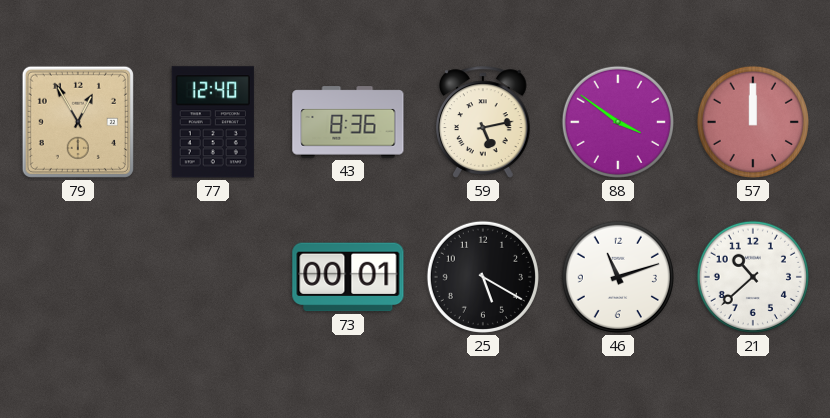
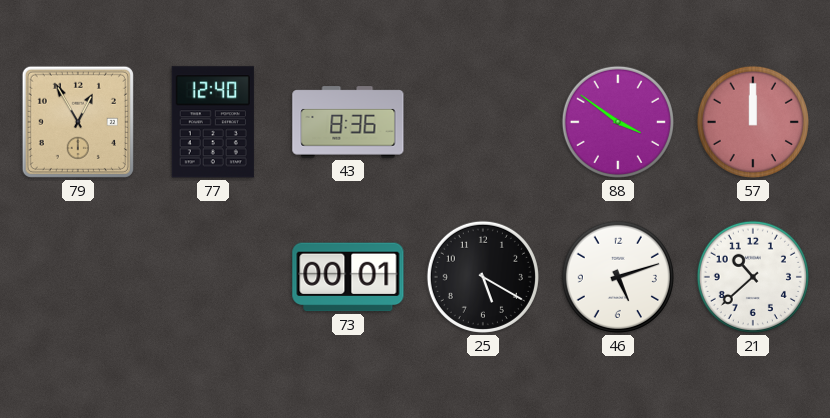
59: 5:13 -> none (483, 122)
46: 11:12 -> 5:12 (618, 277)
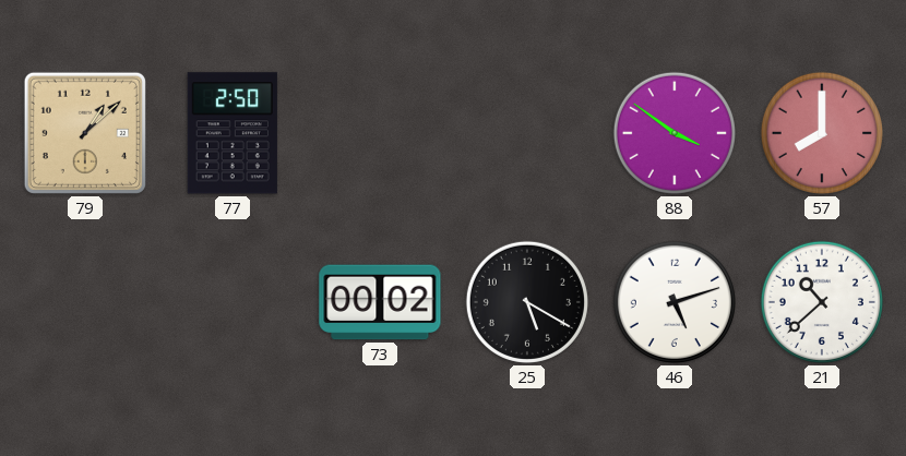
79: 12:55 -> 1:08 (85, 133)
77: 12:40 -> 2:50 (233, 133)
43: 8:36 -> none (348, 122)
57: 12:00 -> 8:00 (822, 133)
73: 00:01 -> 00:02 (380, 302)
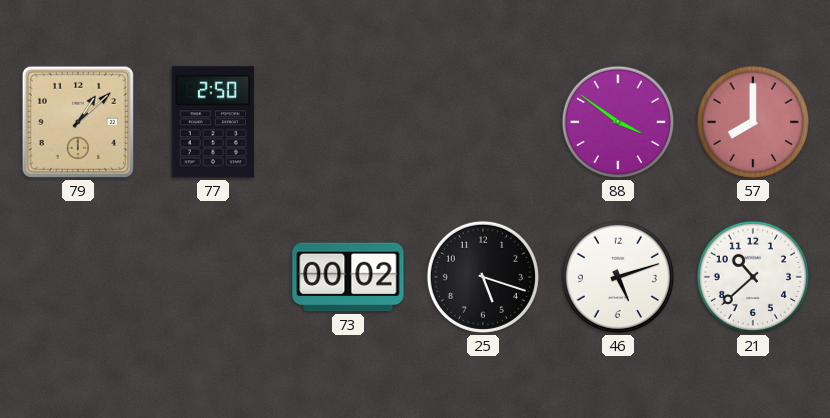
25: 5:20 -> 5:18 (483, 277)
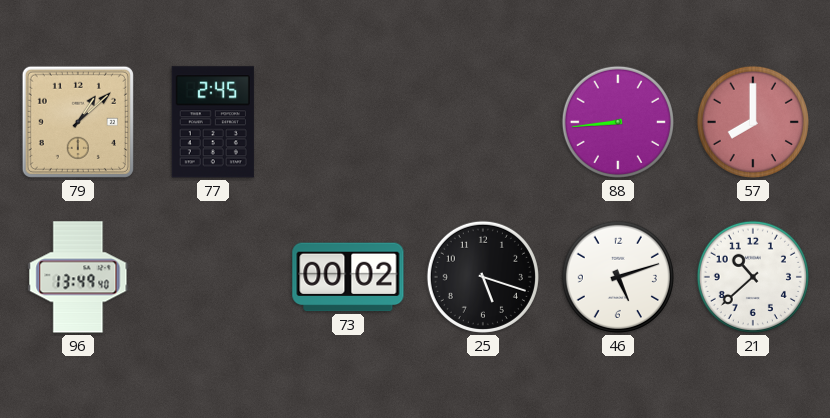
77: 2:50 -> 2:45 (213, 122)
88: 3:51 -> 8:44 (618, 122)
96: none -> 13:49 (78, 277)
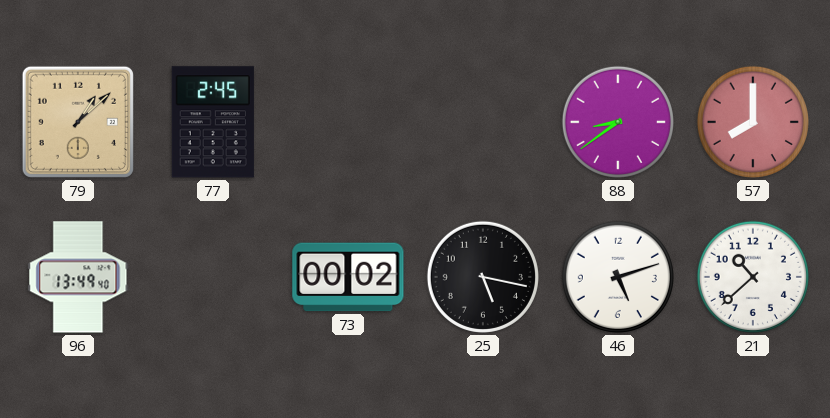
88: 8:44 -> 8:39 (618, 122)
25: 5:18 -> 5:17 (483, 277)
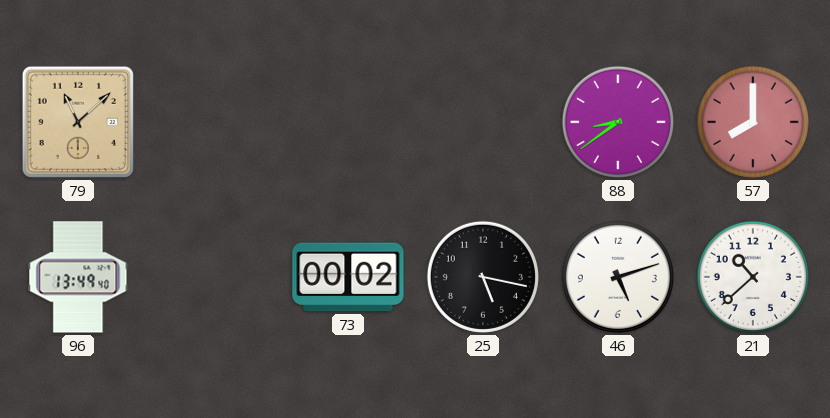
79: 1:08 -> 11:08 (78, 122)
77: 2:45 -> none (213, 122)
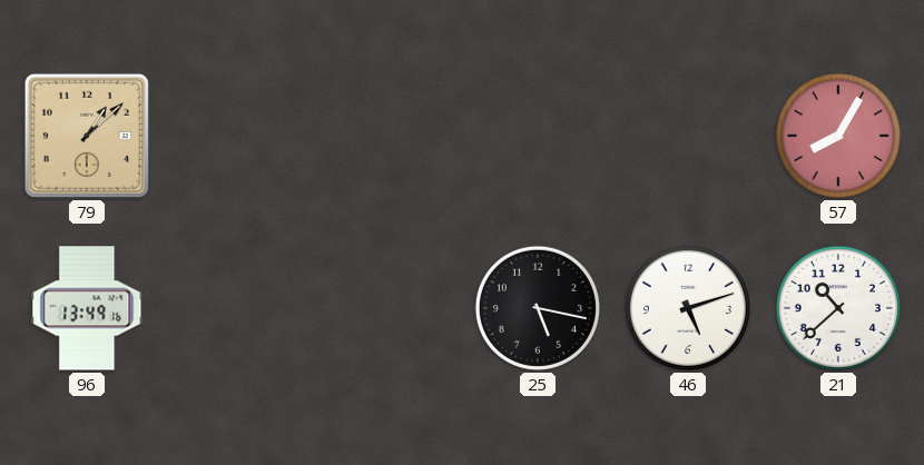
79: 11:08 -> 1:08 (87, 136)
88: 8:39 -> none (618, 122)
57: 8:00 -> 8:05 (838, 136)
96: 13:49:40 -> 13:49:16 (87, 308)
73: 00:02 -> none (348, 277)
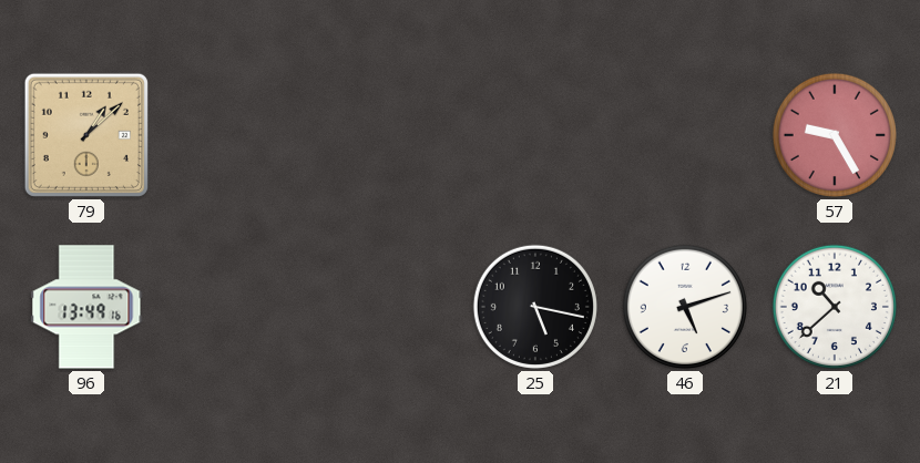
57: 8:05 -> 9:25 (835, 135)
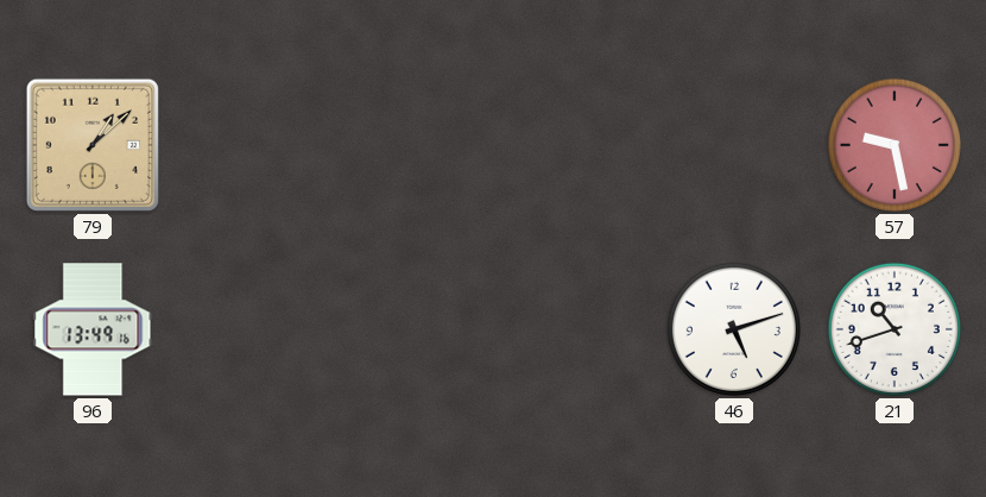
57: 9:25 -> 9:28 (895, 145)
25: 5:17 -> none (535, 307)
21: 10:38 -> 10:42 (895, 329)
